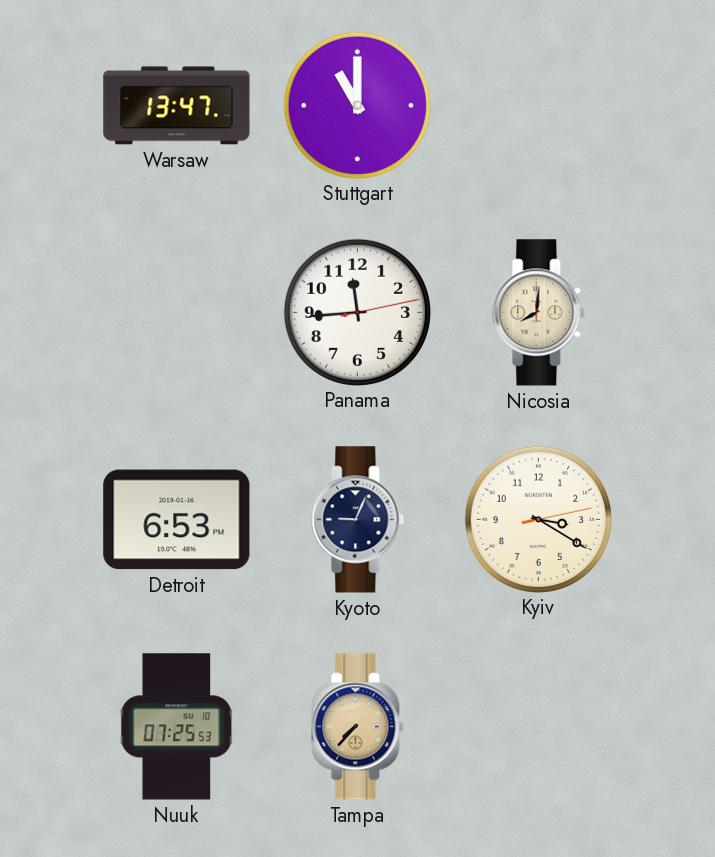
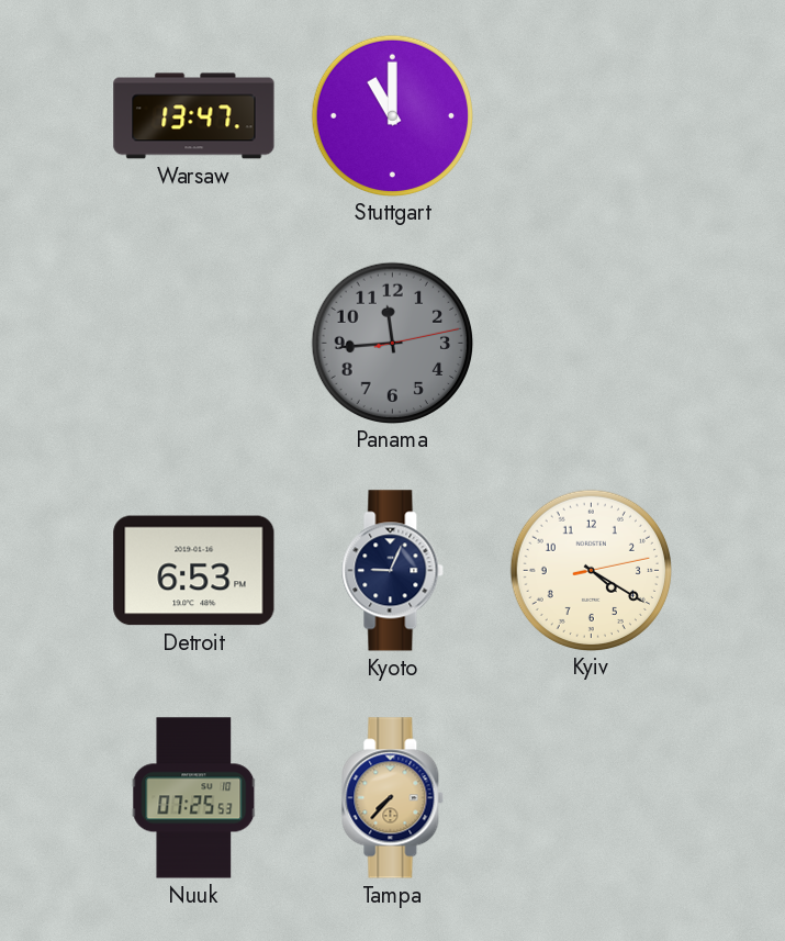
Panama dial: white -> grey (392, 343)
Nicosia: 8:01 -> none (539, 313)
Kyiv: 3:20 -> 4:20 (591, 570)
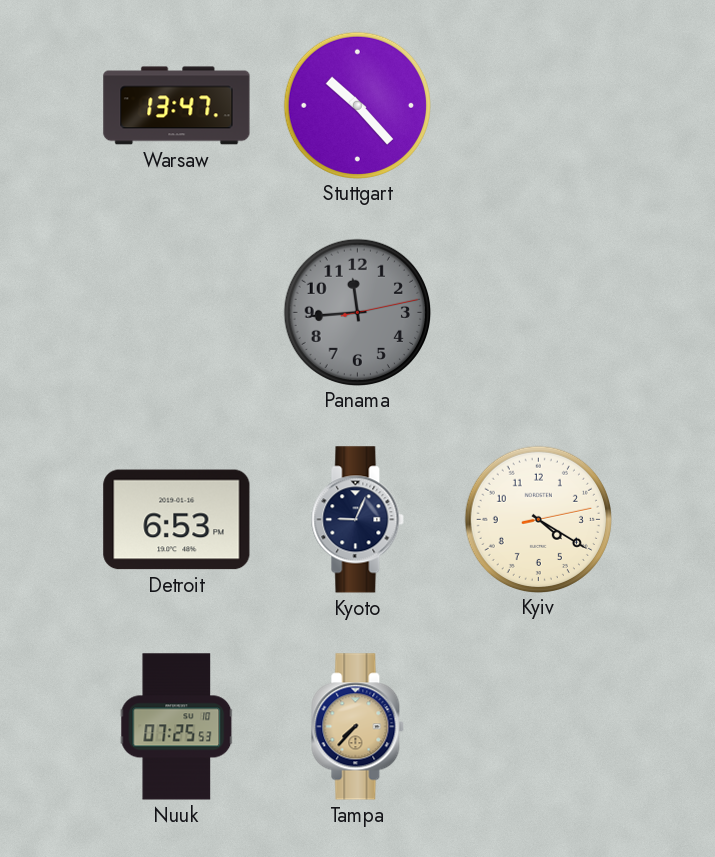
Stuttgart: 11:00 -> 10:23 (357, 105)
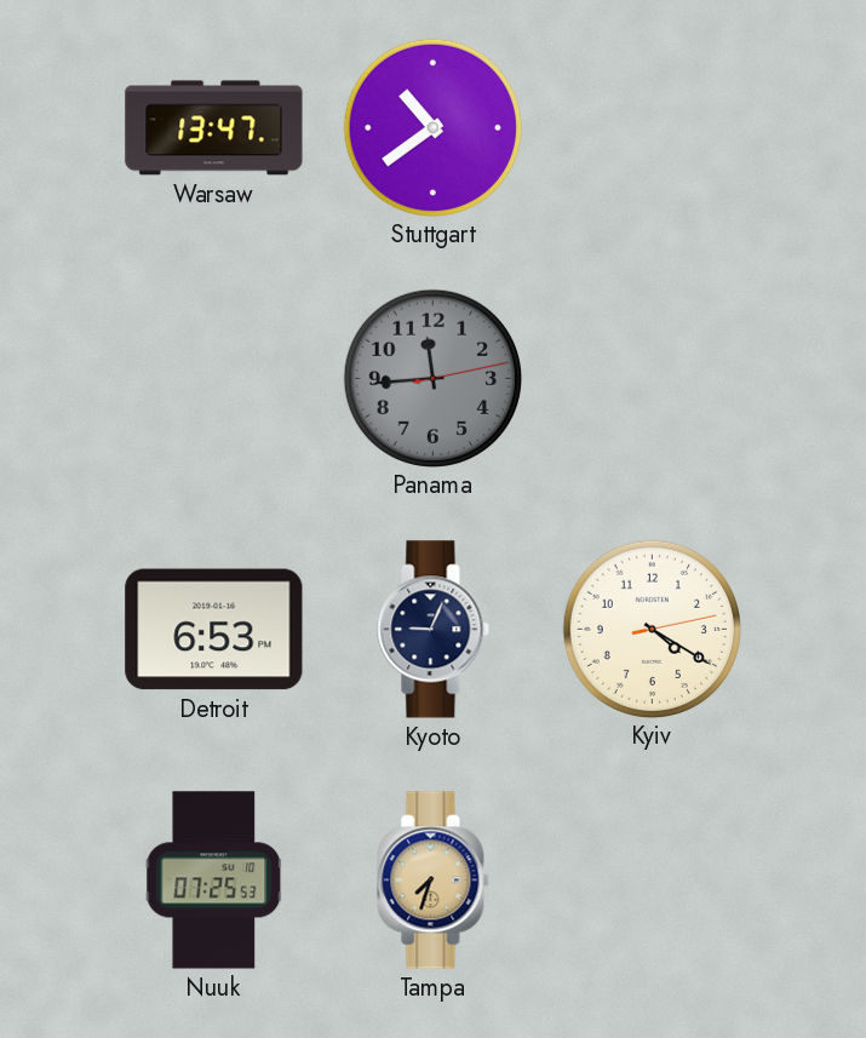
Stuttgart: 10:23 -> 10:39 (432, 127)
Tampa: 7:37 -> 7:33 (434, 881)
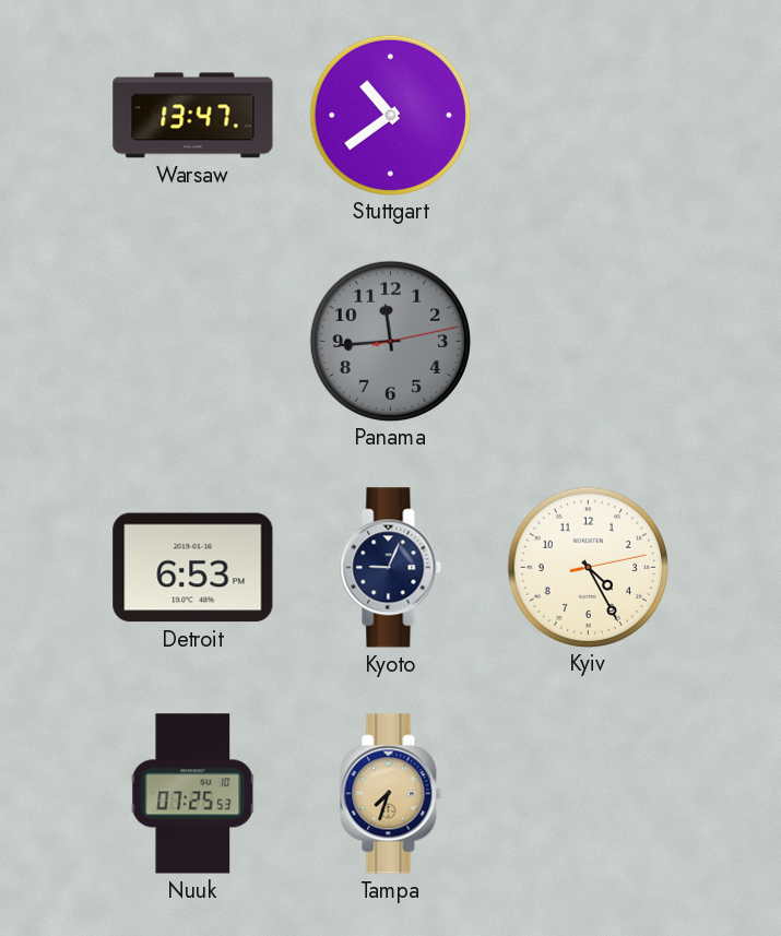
Kyiv: 4:20 -> 4:25 (588, 567)
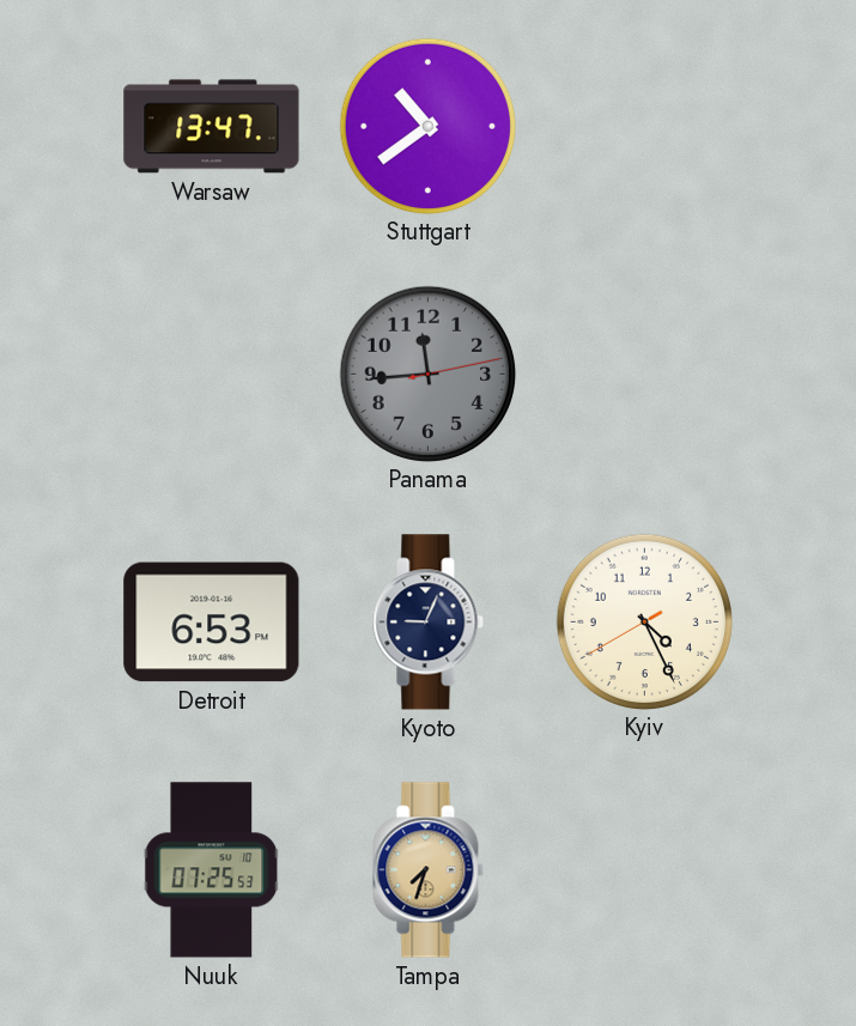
Kyiv: 4:25:13 -> 4:25:40 (644, 621)
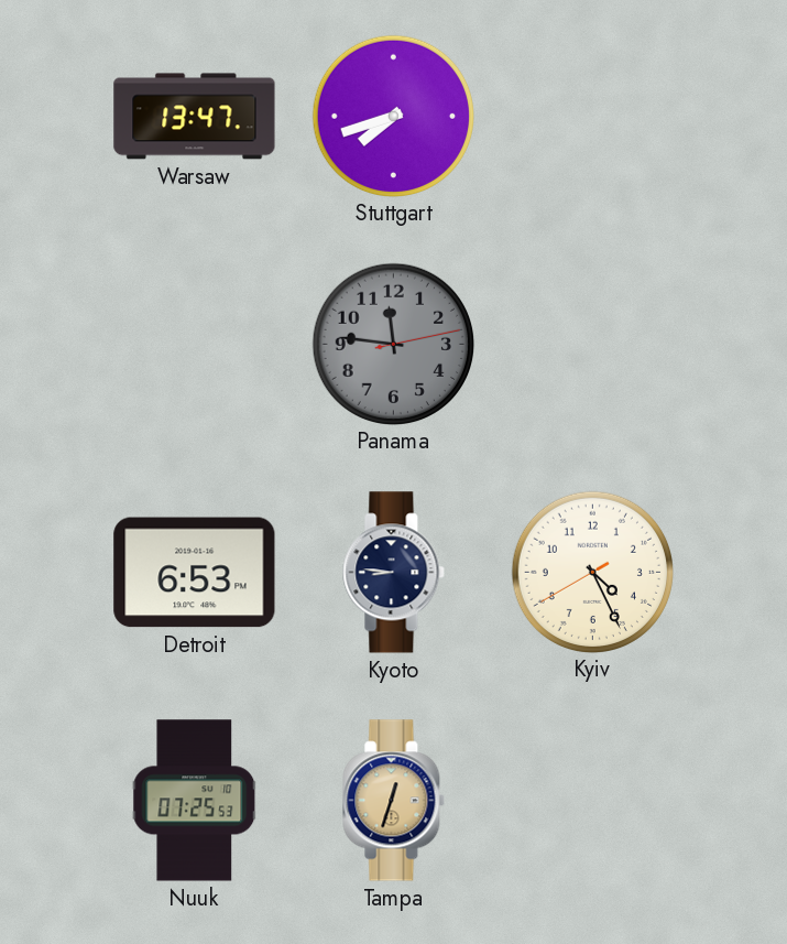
Stuttgart: 10:39 -> 7:42 (393, 116)
Panama: 11:44 -> 11:46 (393, 344)
Kyoto: 9:04 -> 8:46 (394, 573)
Tampa: 7:33 -> 12:33 (394, 801)
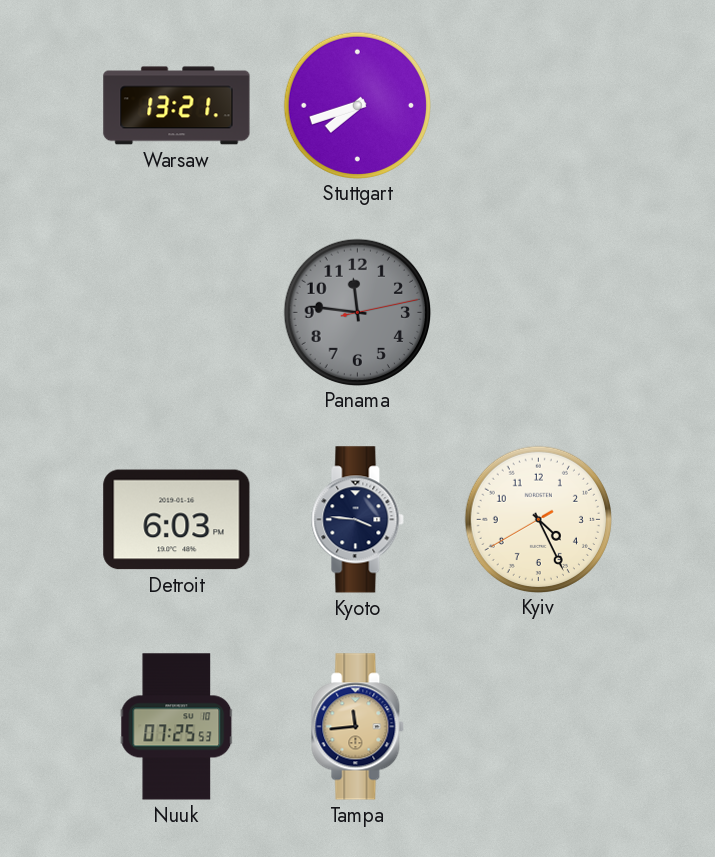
Warsaw: 13:47 -> 13:21 (177, 106)
Detroit: 6:53 -> 6:03 (177, 520)
Kyoto: 8:46 -> 3:46 (358, 520)
Tampa: 12:33 -> 11:44 (358, 727)
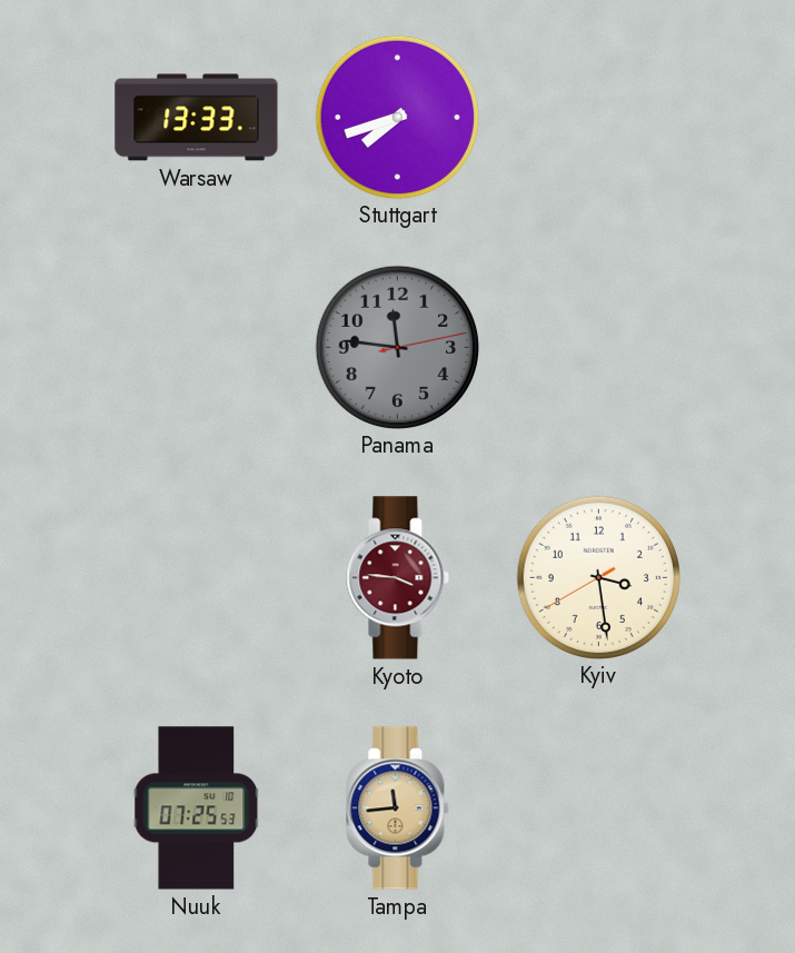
Warsaw: 13:21 -> 13:33 (197, 118)
Detroit: 6:03 -> none (177, 520)
Kyoto dial: navy -> burgundy (398, 578)
Kyiv: 4:25 -> 3:28 (598, 577)
